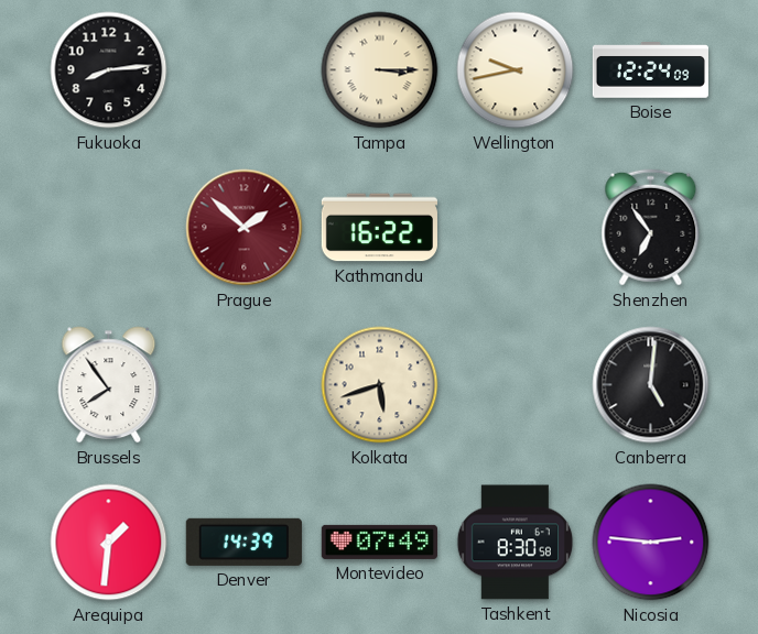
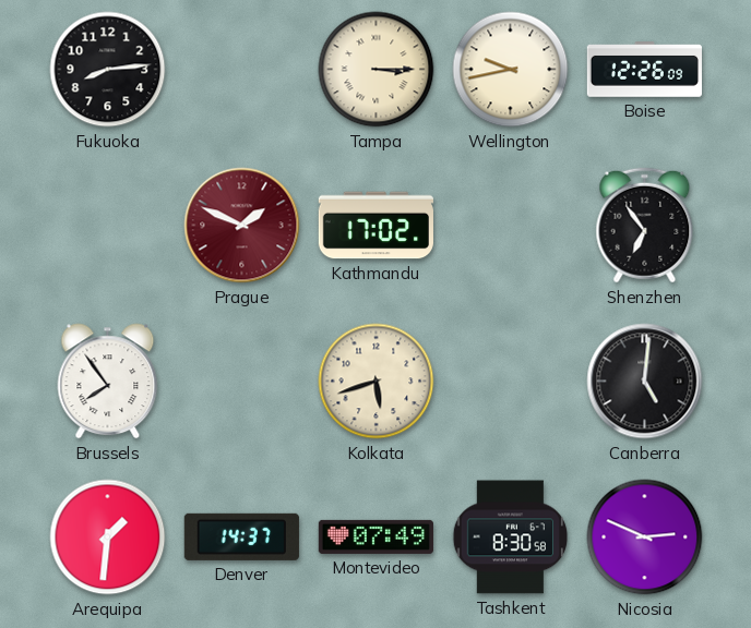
Boise: 12:24 -> 12:26 (644, 70)
Prague: 1:52 -> 1:49 (242, 226)
Kathmandu: 16:22 -> 17:02 (375, 226)
Denver: 14:39 -> 14:37 (241, 536)
Nicosia: 2:46 -> 2:49 (645, 538)
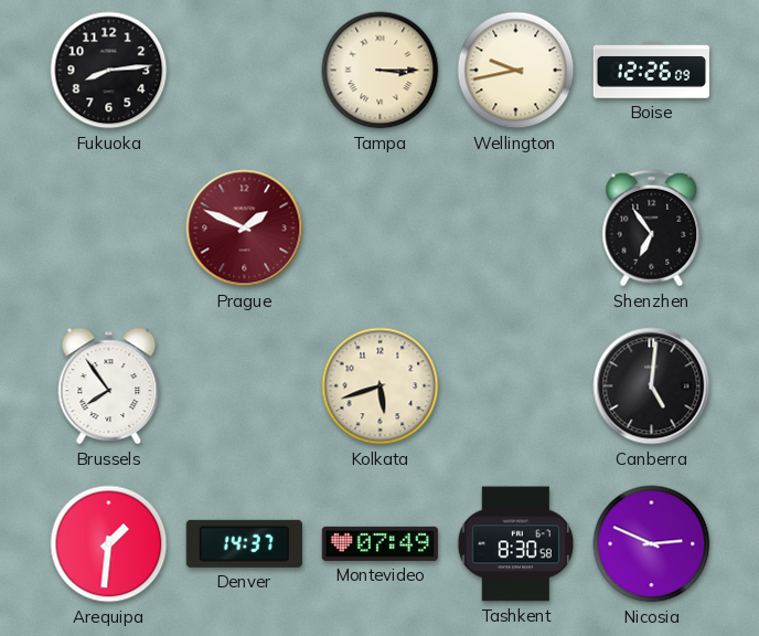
Kathmandu: 17:02 -> none (375, 226)
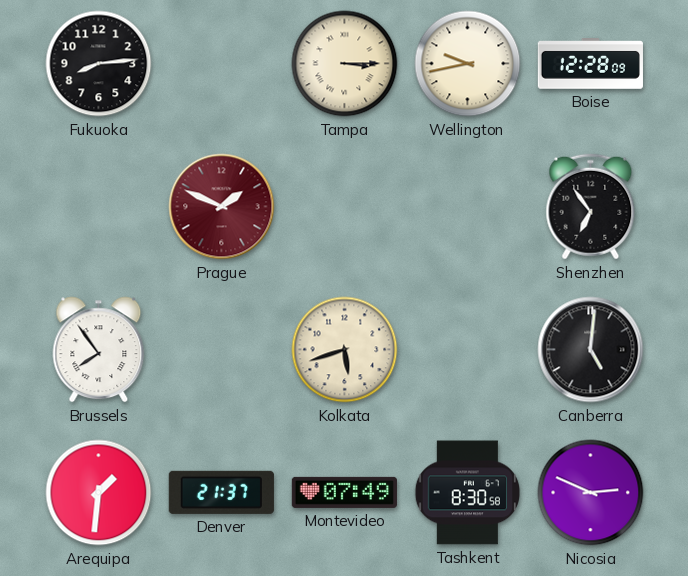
Boise: 12:26 -> 12:28 (590, 64)
Denver: 14:37 -> 21:37 (221, 492)
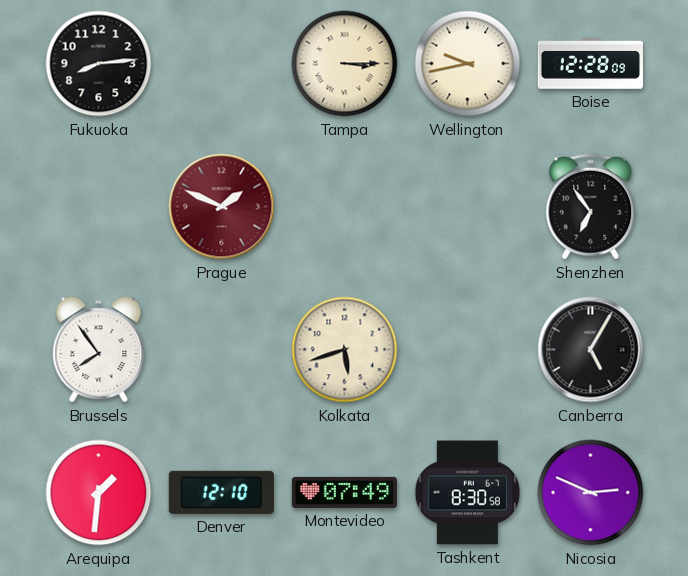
Canberra: 5:01 -> 5:05 (591, 350)
Denver: 21:37 -> 12:10 (221, 492)
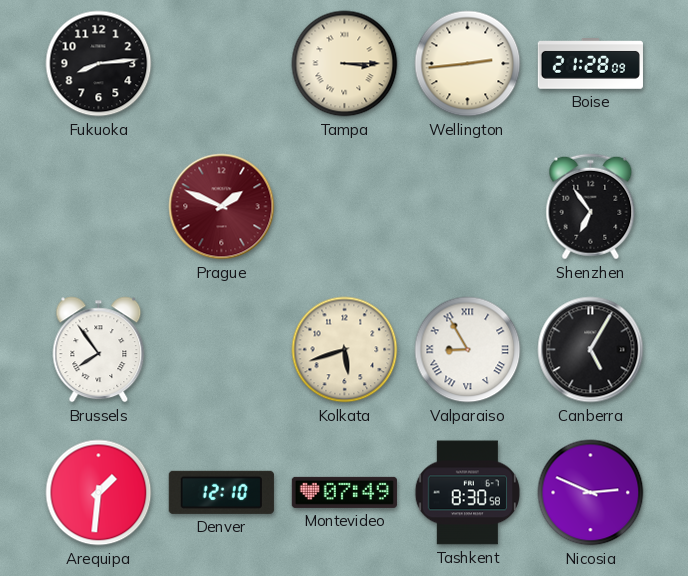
Wellington: 9:43 -> 2:44 (468, 64)
Boise: 12:28 -> 21:28 (590, 64)
Valparaiso: none -> 8:55 (468, 350)
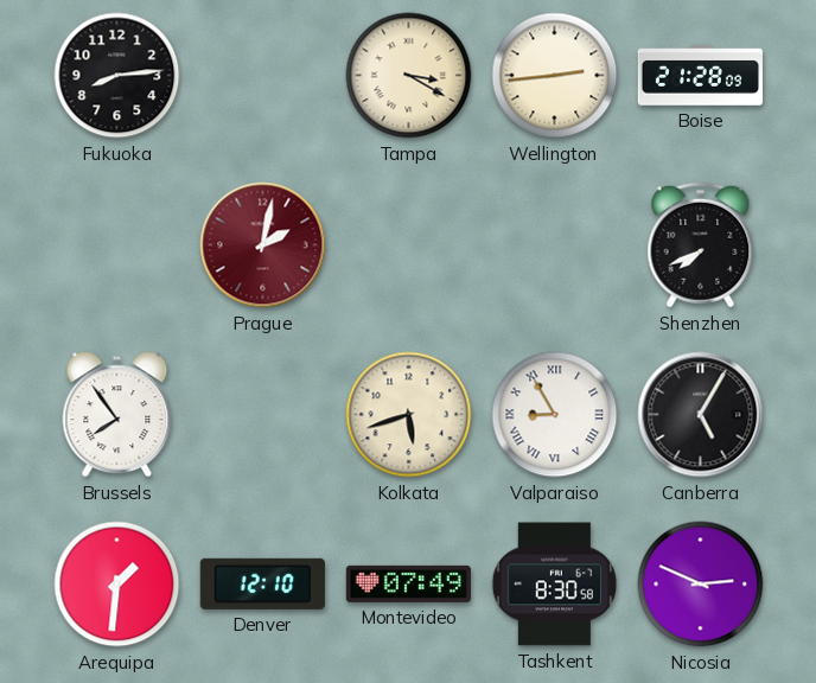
Tampa: 3:15 -> 3:20 (409, 76)
Prague: 1:49 -> 2:02 (263, 245)
Shenzhen: 6:54 -> 7:41 (701, 245)
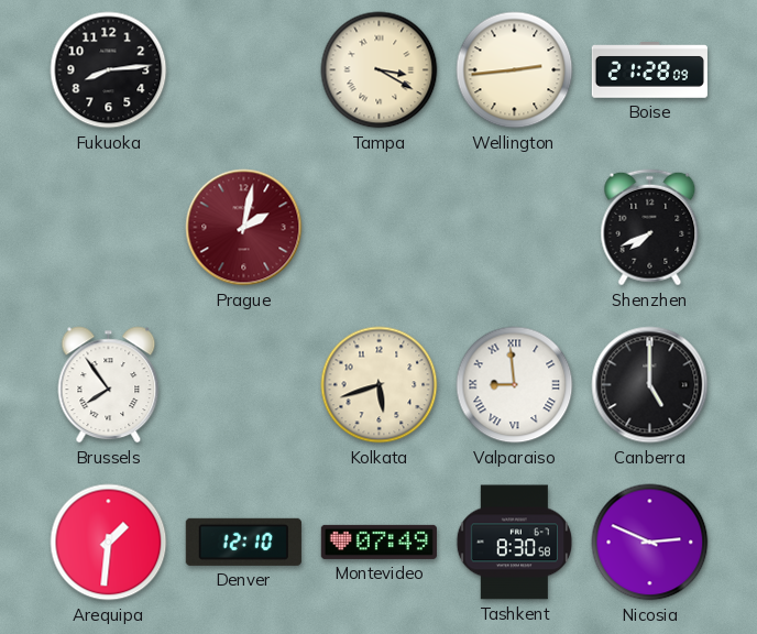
Valparaiso: 8:55 -> 8:59 (515, 385)
Canberra: 5:05 -> 5:00 (650, 385)
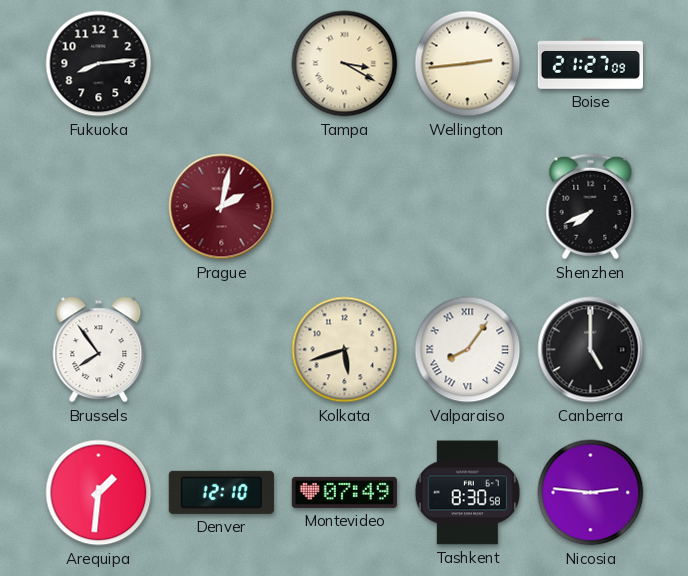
Boise: 21:28 -> 21:27 (590, 64)
Valparaiso: 8:59 -> 8:06 (468, 350)
Nicosia: 2:49 -> 2:46 (591, 493)
